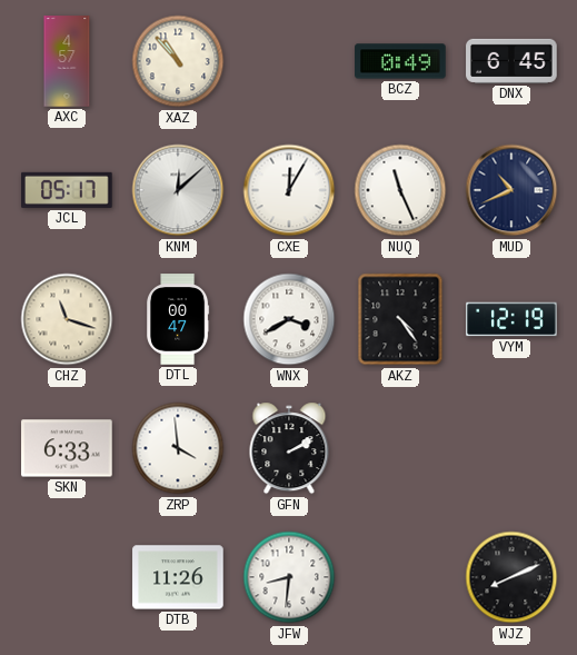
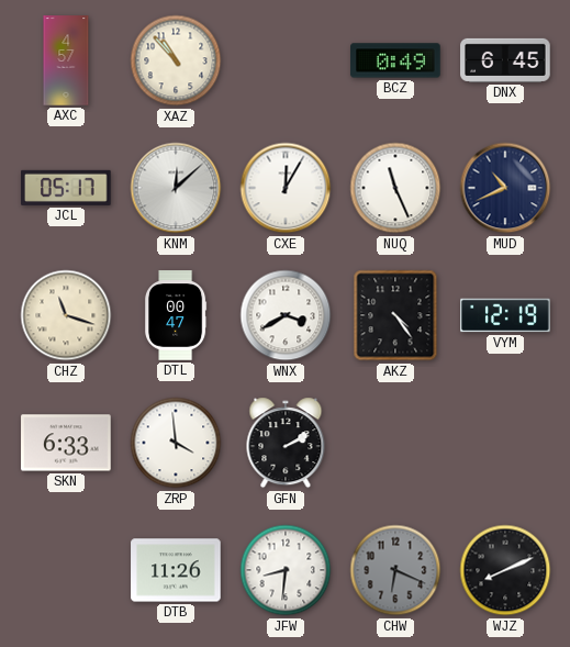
CHW: none -> 6:19 (395, 570)
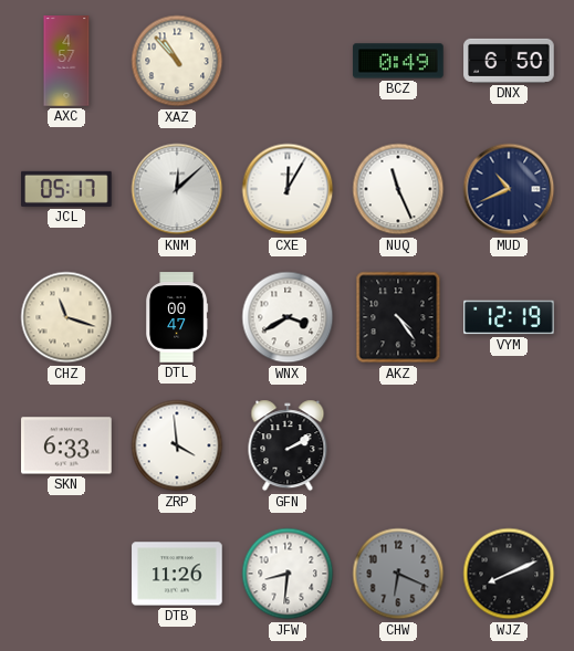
DNX: 6:45 -> 6:50 (509, 61)
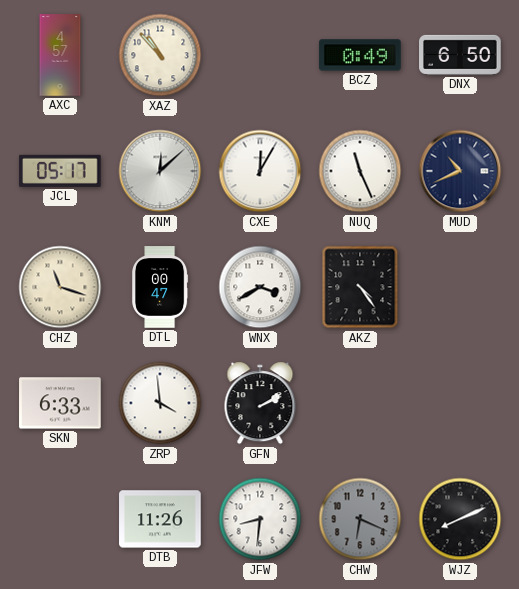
VYM: 12:19 -> none (509, 317)
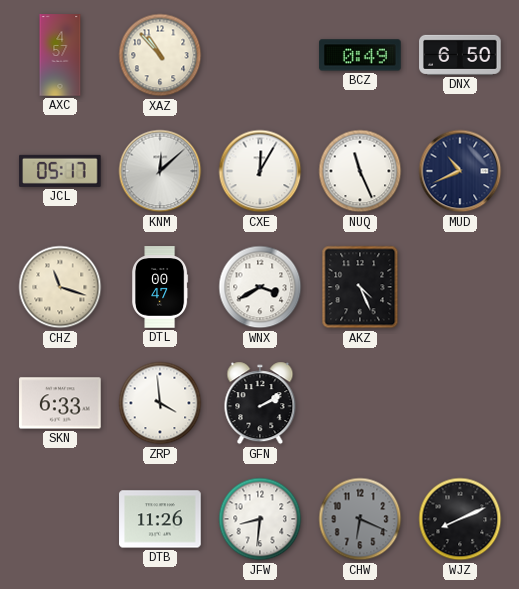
AKZ: 4:24 -> 4:26 (360, 287)
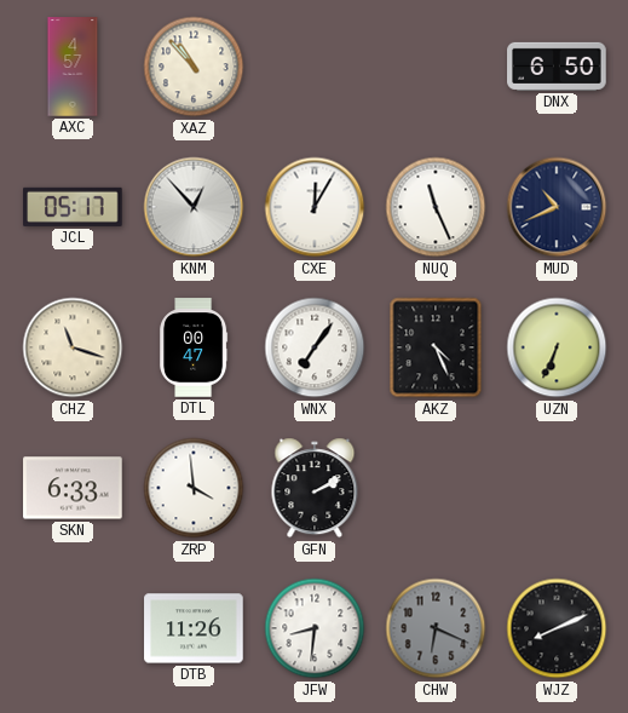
BCZ: 0:49 -> none (360, 55)
KNM: 12:08 -> 12:53 (194, 207)
WNX: 3:40 -> 7:06 (315, 347)
UZN: none -> 6:34 (557, 347)
